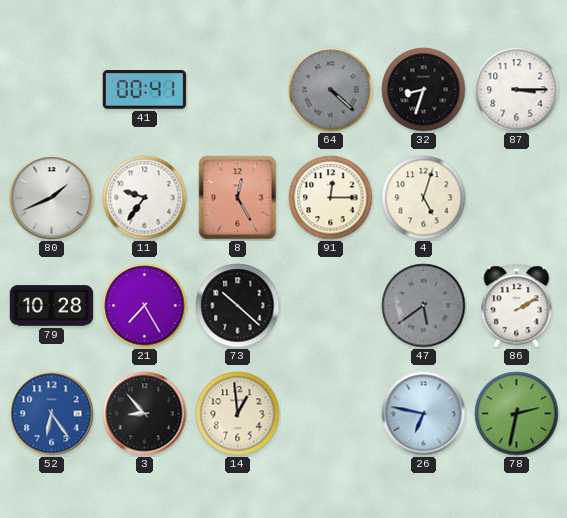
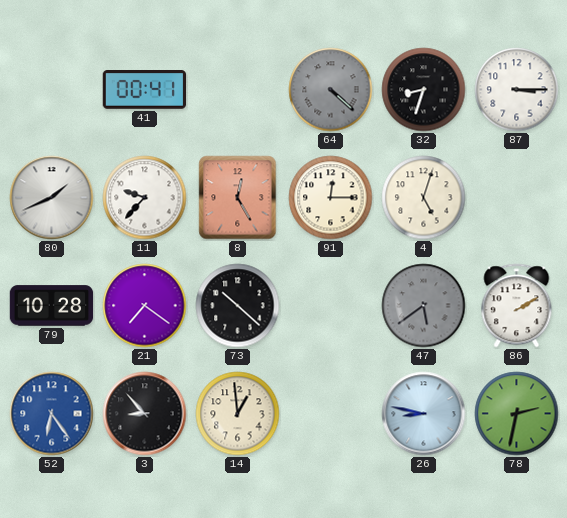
11: 9:36 -> 9:37 (145, 198)
21: 7:25 -> 7:21 (145, 306)
26: 6:47 -> 8:47 (424, 414)
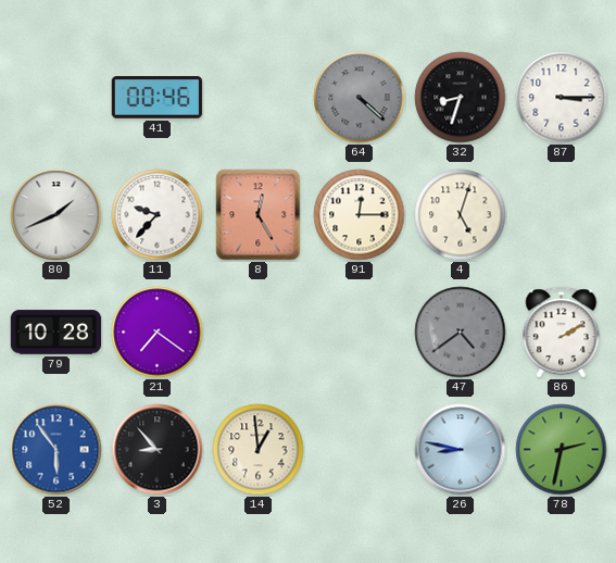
41: 00:41 -> 00:46 (158, 98)
73: 10:22 -> none (238, 306)
47: 5:39 -> 4:39 (461, 333)
52: 6:24 -> 5:54 (56, 450)
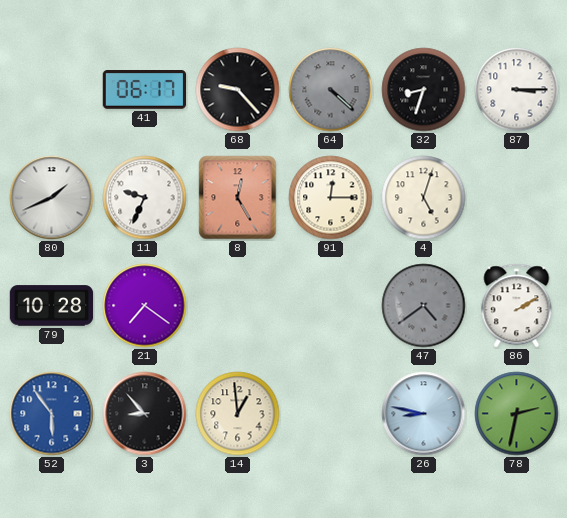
41: 00:46 -> 06:17 (145, 90)
68: none -> 9:23 (238, 90)
11: 9:37 -> 9:34 (145, 198)
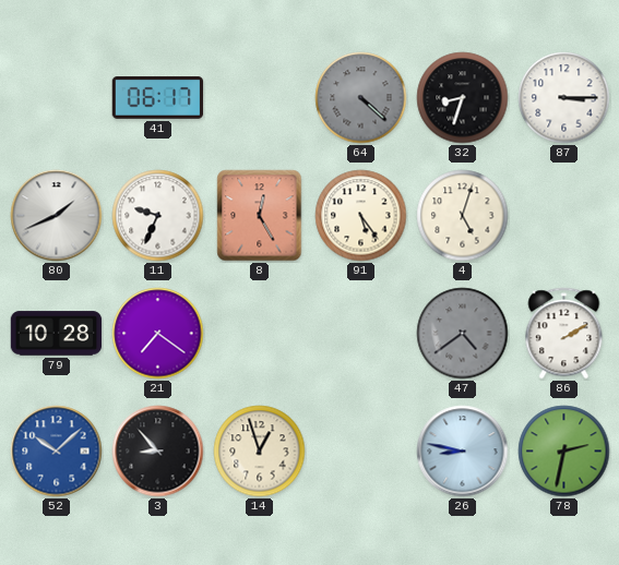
68: 9:23 -> none (238, 90)
91: 12:15 -> 5:24 (361, 216)
52: 5:54 -> 10:08 (57, 452)
14: 12:59 -> 12:57 (260, 452)
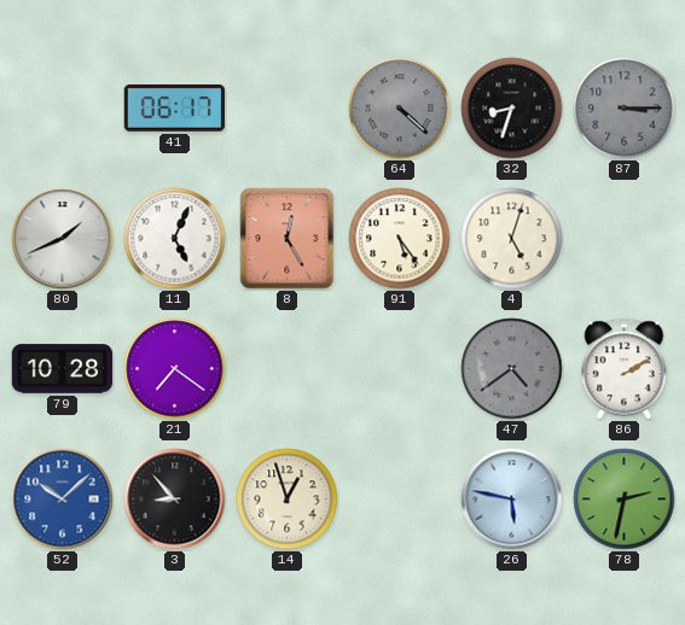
87 dial: white -> grey (625, 109)
11: 9:34 -> 5:04 (175, 239)
26: 8:47 -> 5:47 (512, 500)
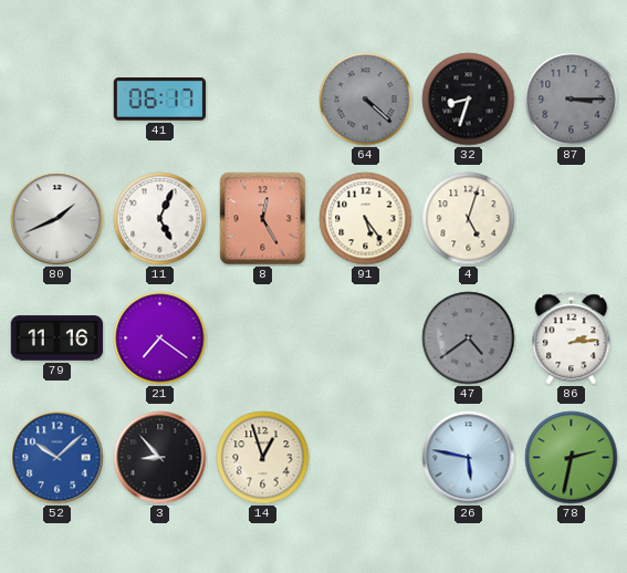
79: 10:28 -> 11:16 (58, 338)
86: 2:10 -> 2:14 (572, 338)
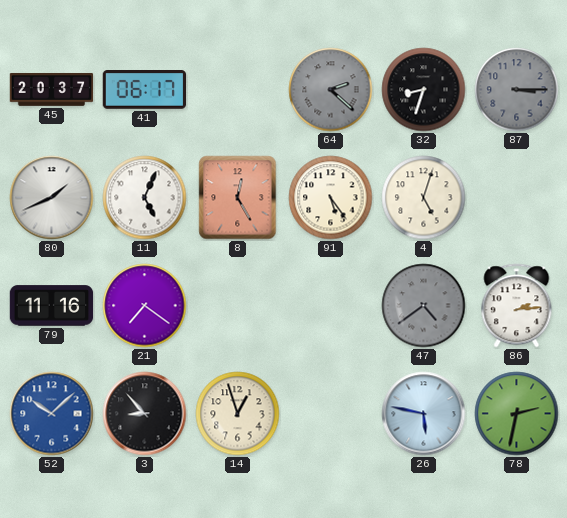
45: none -> 20:37 (52, 90)
64: 4:22 -> 2:22 (331, 90)
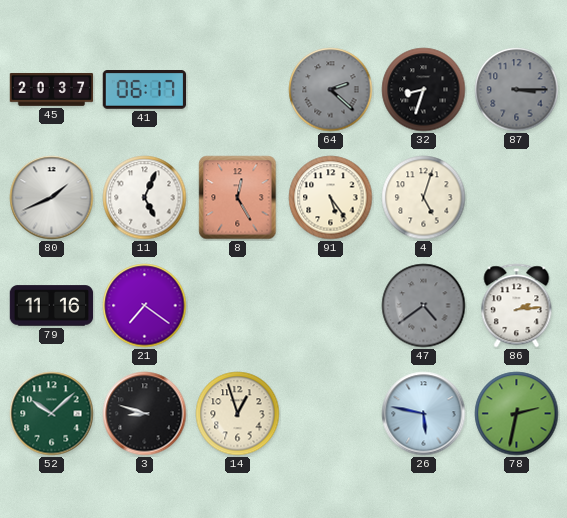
52 dial: blue -> green (52, 414)
3: 8:53 -> 8:48 (145, 414)
